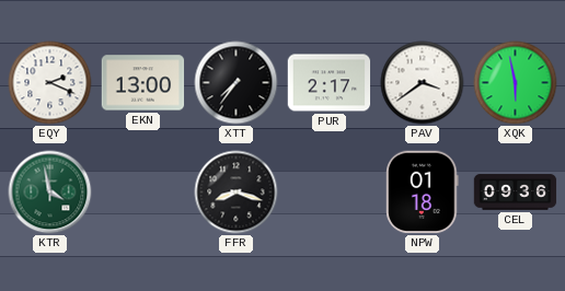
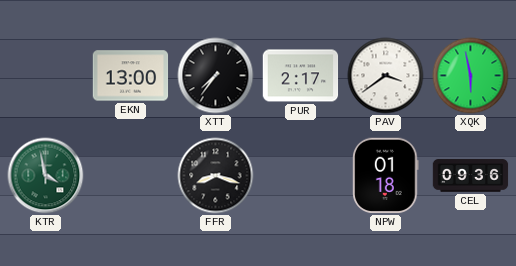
EQY: 2:19 -> none (50, 83)
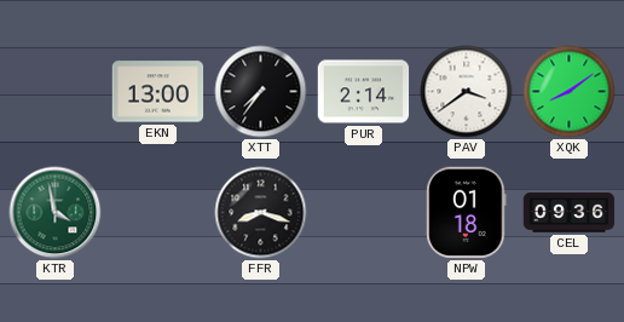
PUR: 2:17 -> 2:14 (364, 92)
XQK: 5:58 -> 8:09 (570, 92)
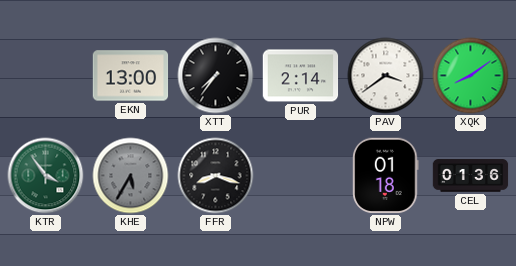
KTR: 3:58 -> 3:54 (46, 176)
KHE: none -> 5:35 (131, 176)
CEL: 09:36 -> 01:36 (471, 176)
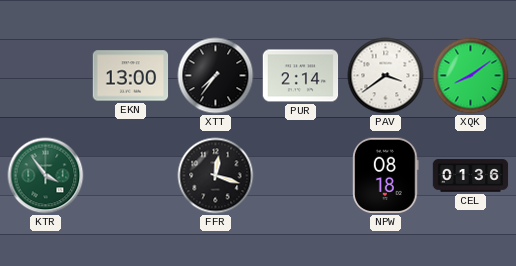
KHE: 5:35 -> none (131, 176)
FFR: 8:18 -> 12:18 (216, 176)
NPW: 01:18 -> 08:18 (386, 176)
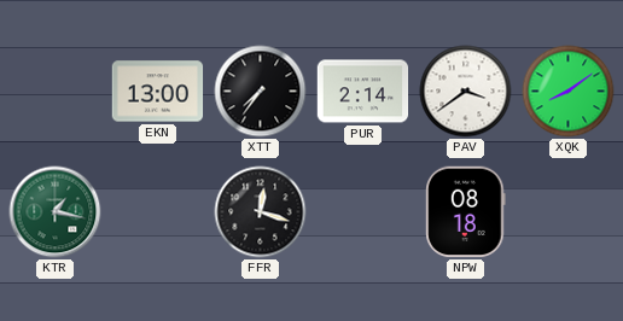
KTR: 3:54 -> 1:17 (56, 212)
CEL: 01:36 -> none (471, 176)
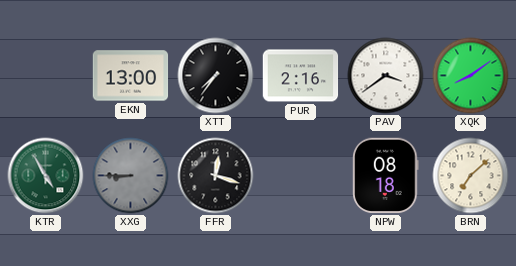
PUR: 2:14 -> 2:16 (301, 76)
KTR: 1:17 -> 4:55 (46, 176)
XXG: none -> 8:45 (131, 176)
BRN: none -> 7:08 (471, 176)
